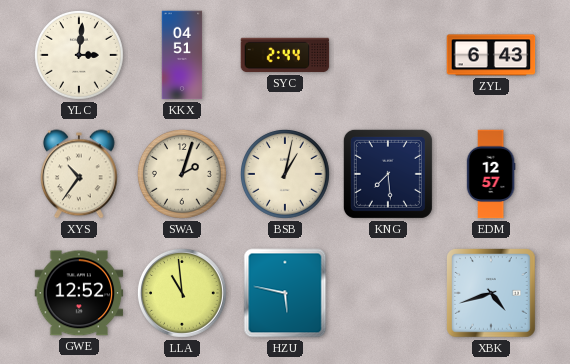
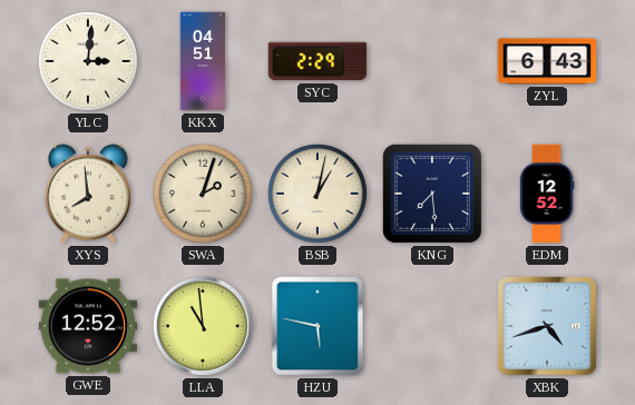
SYC: 2:44 -> 2:29 (317, 61)
XYS: 10:36 -> 7:59 (89, 194)
EDM: 12:57 -> 12:52 (547, 194)
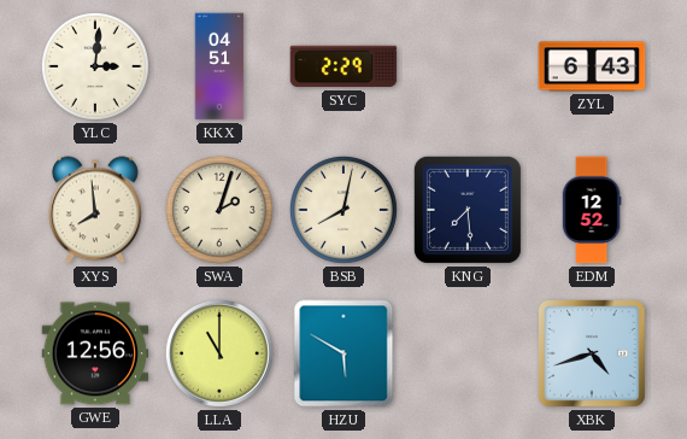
BSB: 1:02 -> 8:02 (343, 210)
GWE: 12:52 -> 12:56 (95, 353)
LLA: 10:59 -> 11:00 (219, 353)
HZU: 5:47 -> 5:50 (343, 353)
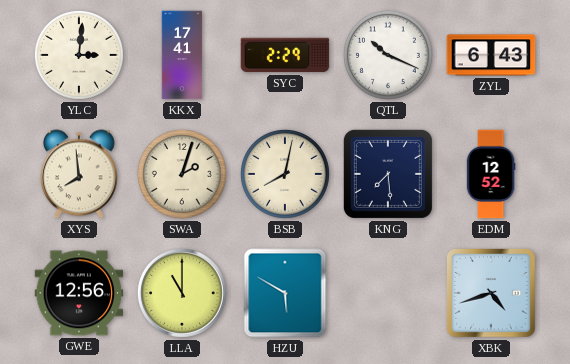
KKX: 04:51 -> 17:41 (182, 55)
QTL: none -> 10:19 (388, 55)
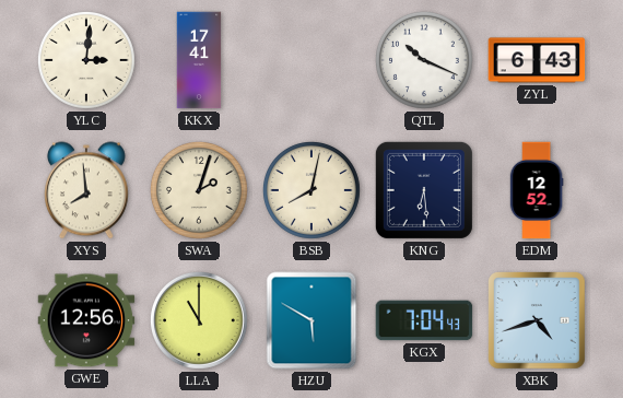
SYC: 2:29 -> none (285, 55)
KNG: 7:29 -> 6:29 (424, 190)
KGX: none -> 7:04 (424, 320)
